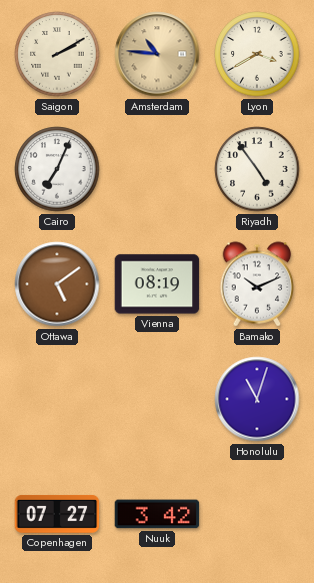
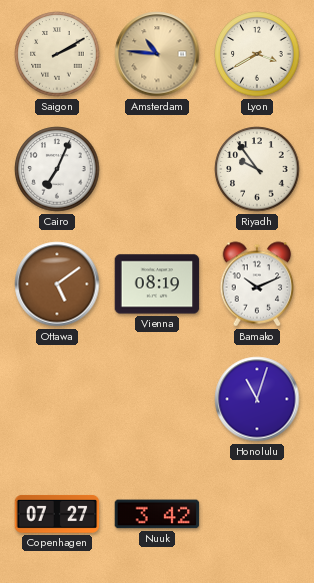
Riyadh: 4:54 -> 9:54 (257, 169)
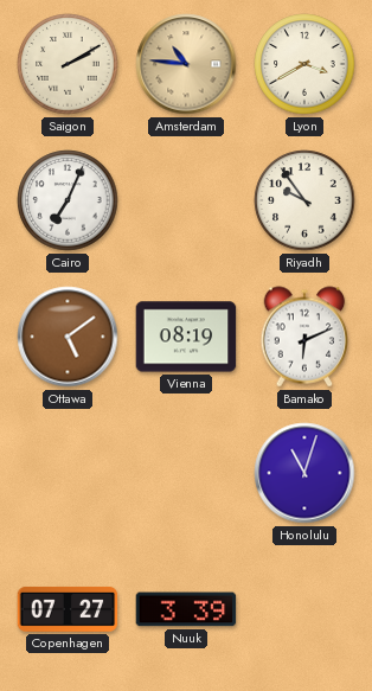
Bamako: 10:11 -> 6:11 (304, 337)
Nuuk: 3:42 -> 3:39 (186, 609)
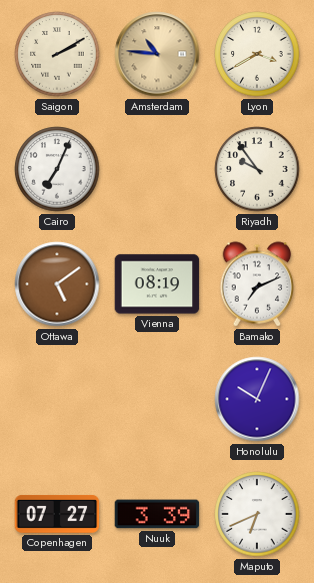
Bamako: 6:11 -> 7:11 (257, 284)
Honolulu: 11:03 -> 10:04 (257, 399)
Maputo: none -> 6:41 (257, 514)
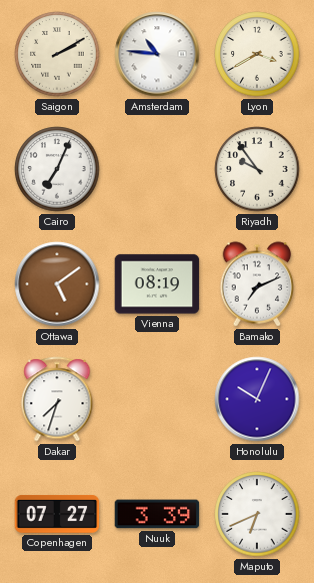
Amsterdam dial: champagne -> white (157, 54)
Dakar: none -> 7:33 (57, 399)
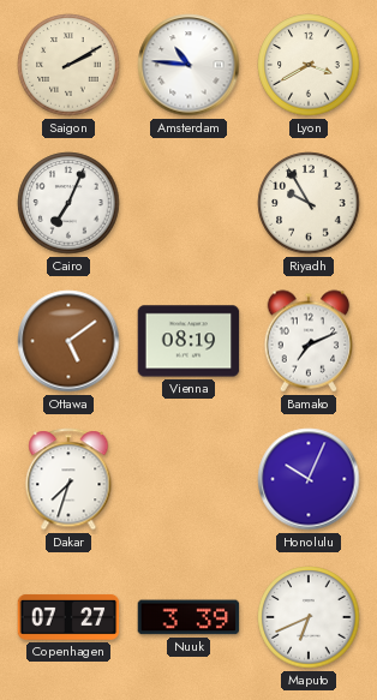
Riyadh: 9:54 -> 9:55 (309, 203)
